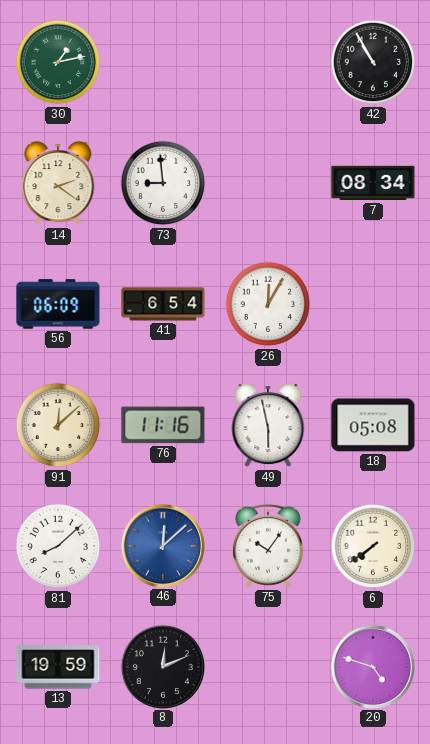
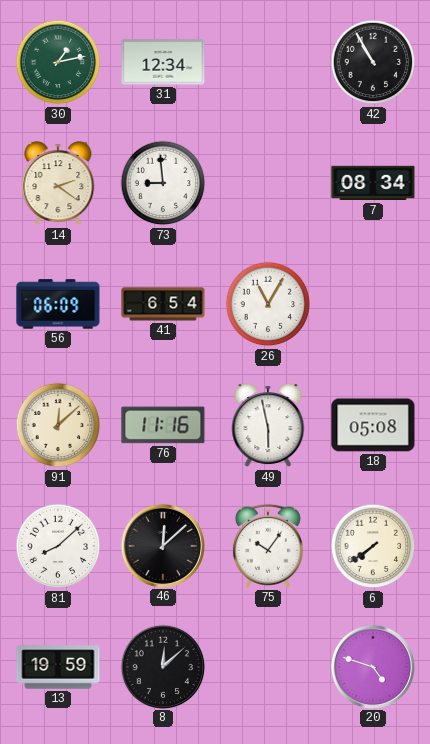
31: none -> 12:34 (163, 62)
26: 12:05 -> 11:05 (268, 304)
46 dial: blue -> black (162, 545)
8: 12:11 -> 12:08 (162, 666)
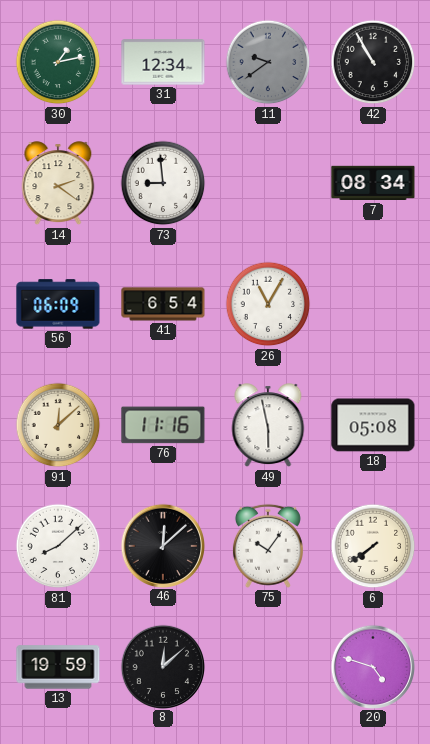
11: none -> 9:39 (268, 62)
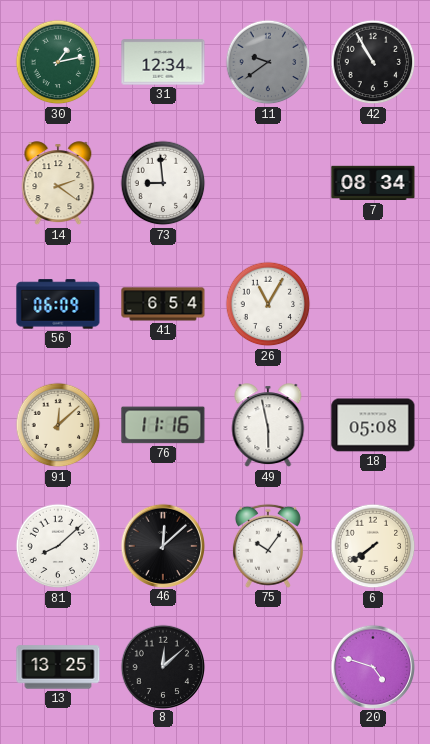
13: 19:59 -> 13:25 (58, 667)
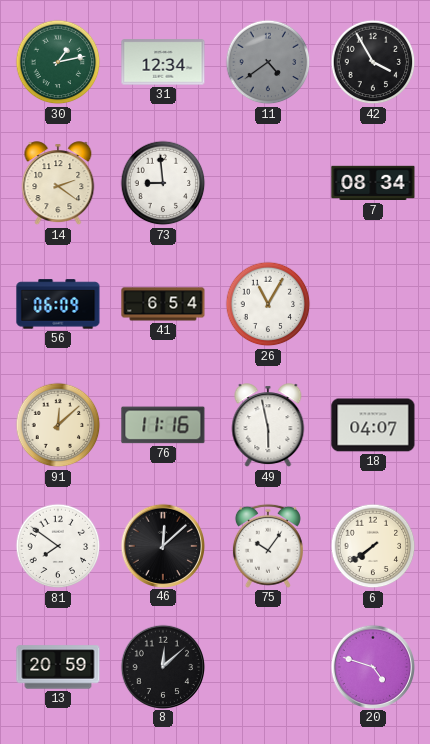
11: 9:39 -> 4:39 (268, 62)
42: 10:55 -> 3:55 (373, 62)
18: 05:08 -> 04:07 (373, 425)
81: 8:08 -> 7:51 (58, 546)
13: 13:25 -> 20:59 (58, 667)
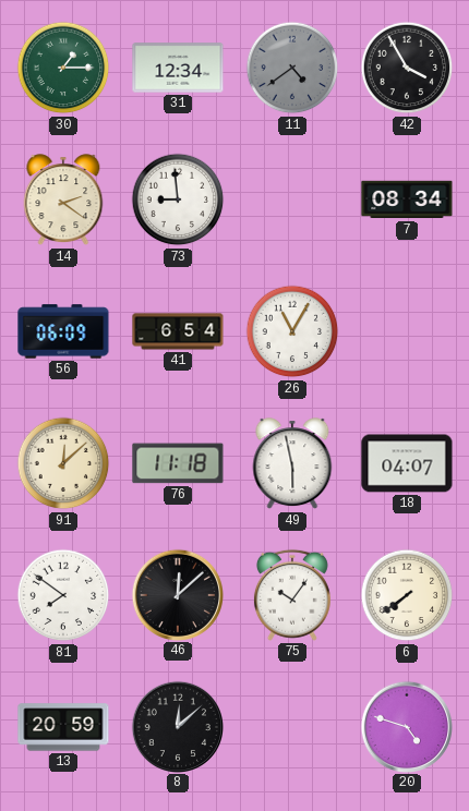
30: 1:13 -> 1:15 (63, 68)
76: 11:16 -> 11:18 (178, 463)
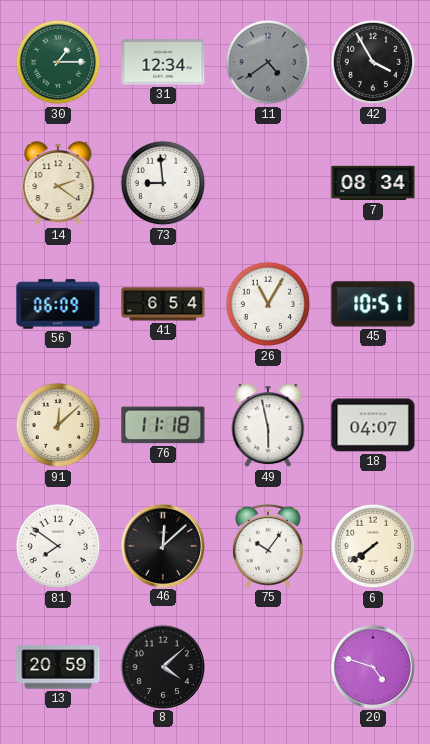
45: none -> 10:51 (373, 304)
8: 12:08 -> 4:08 (162, 666)
